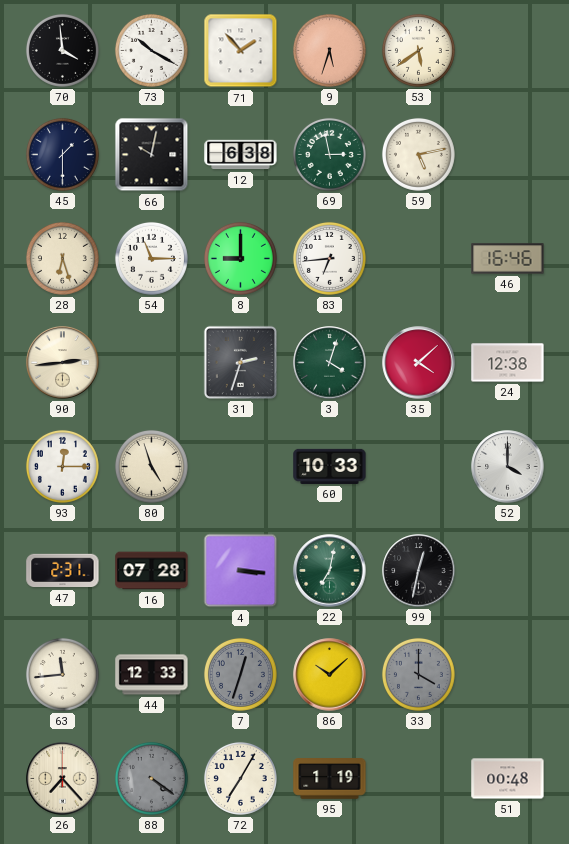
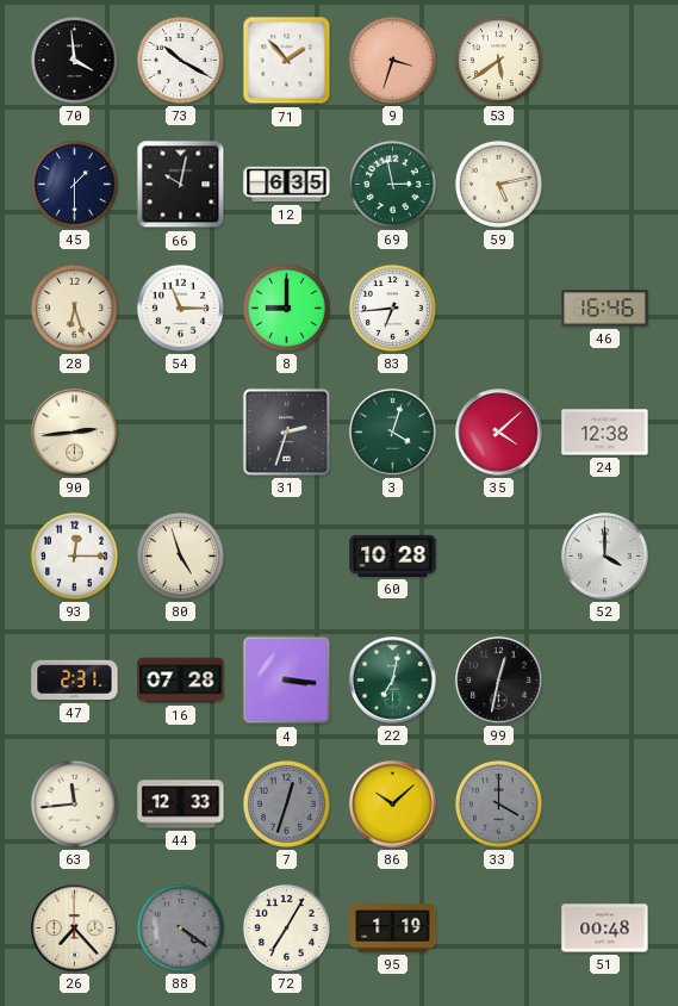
9: 5:33 -> 3:33 (392, 60)
12: 6:38 -> 6:35 (287, 185)
60: 10:33 -> 10:28 (393, 555)
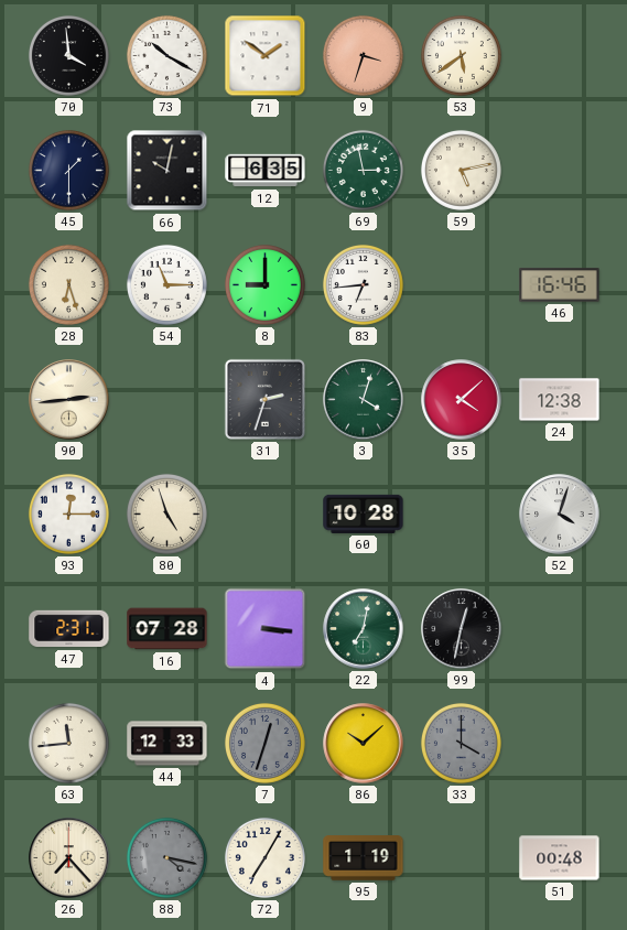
71: 1:53 -> 1:51 (266, 56)
52: 4:00 -> 4:03 (560, 515)
88: 4:21 -> 4:17 (166, 857)
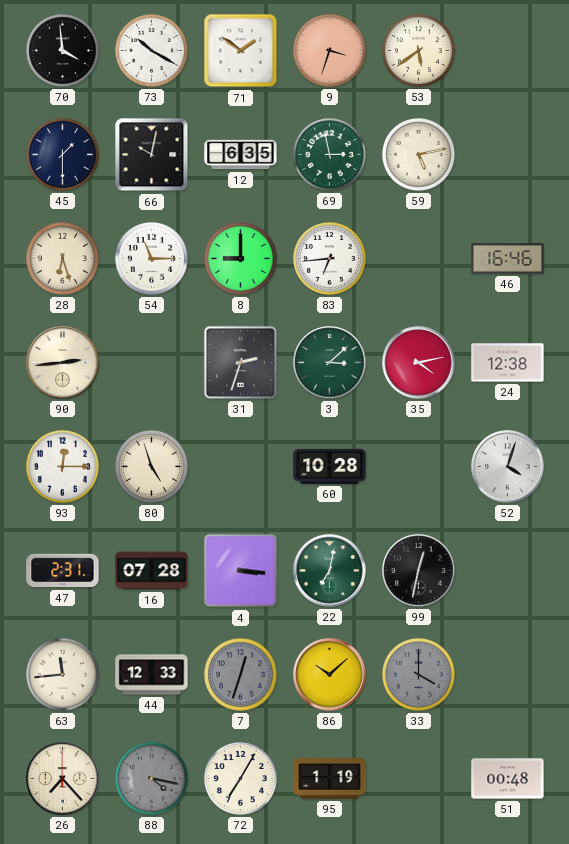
3: 4:03 -> 3:08 (330, 363)
35: 4:08 -> 4:13 (419, 363)
